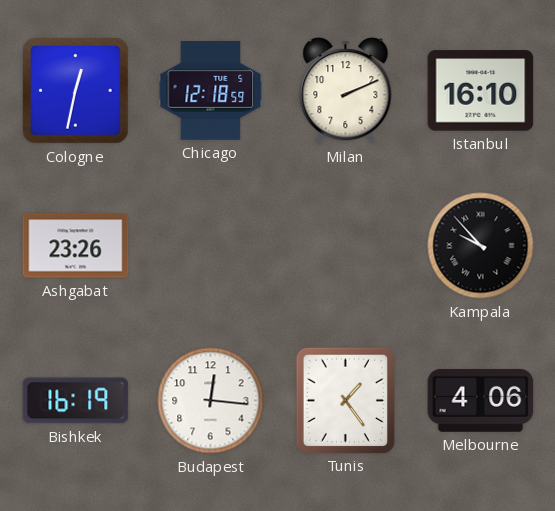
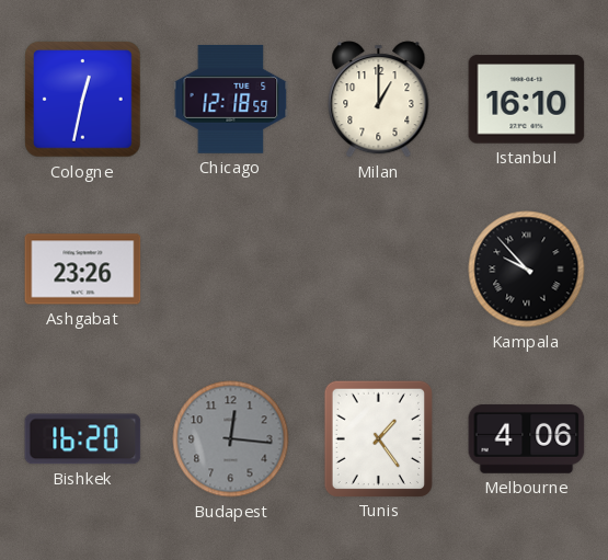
Milan: 2:11 -> 1:00 (379, 100)
Bishkek: 16:19 -> 16:20 (83, 439)
Budapest dial: white -> grey (231, 439)
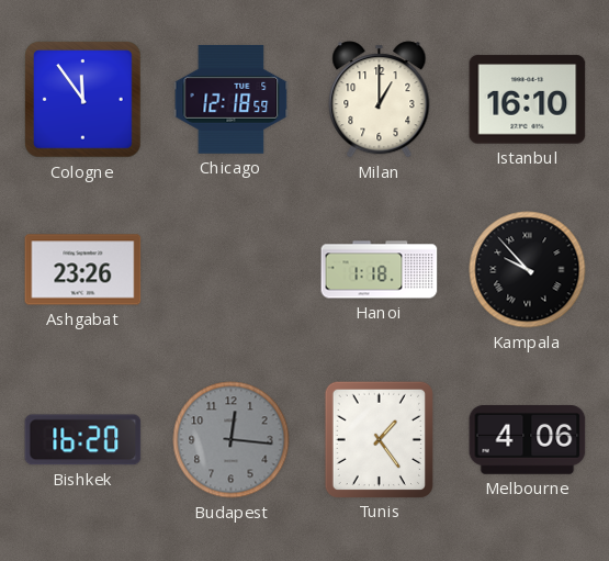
Cologne: 12:32 -> 11:54 (83, 100)
Hanoi: none -> 1:18 (380, 270)
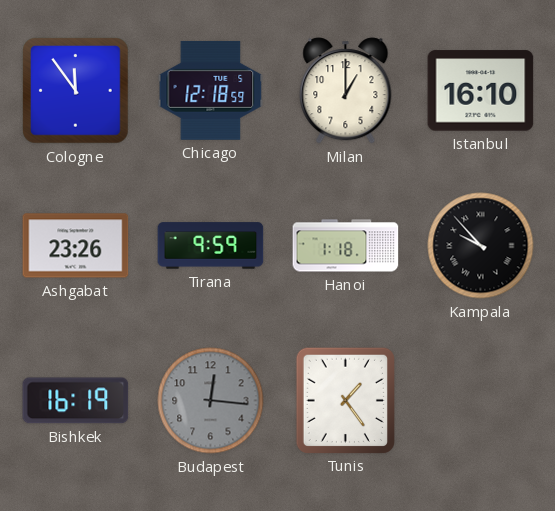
Tirana: none -> 9:59 (211, 246)
Bishkek: 16:20 -> 16:19 (76, 401)
Melbourne: 4:06 -> none (528, 439)
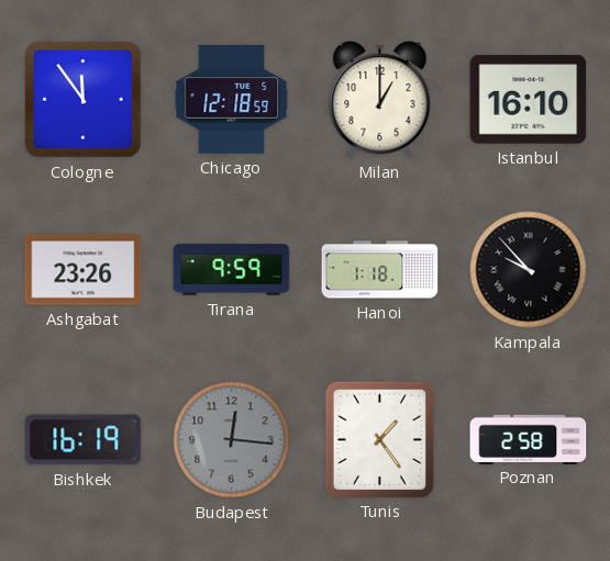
Poznan: none -> 2:58 (529, 439)
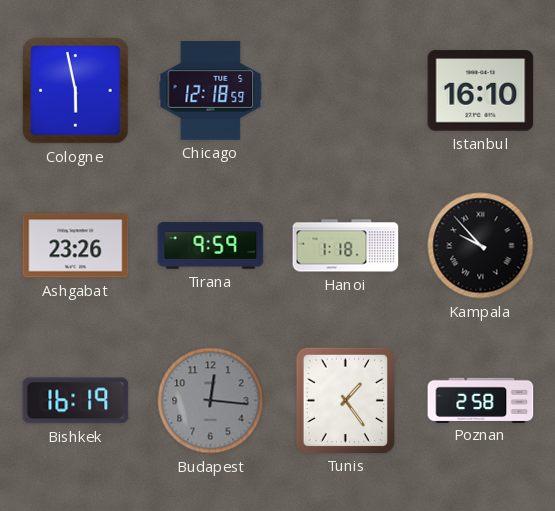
Cologne: 11:54 -> 5:58 (76, 91)
Milan: 1:00 -> none (380, 100)
